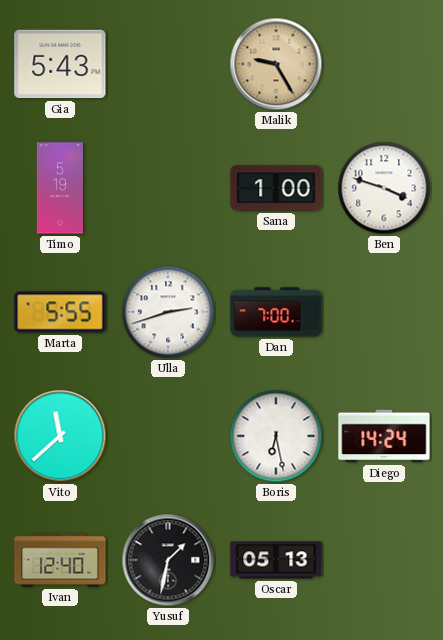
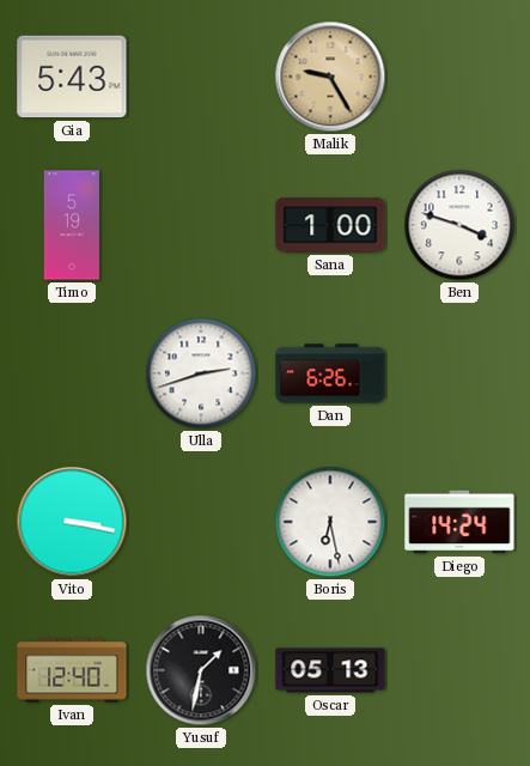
Marta: 5:55 -> none (60, 312)
Dan: 7:00 -> 6:26 (330, 373)
Vito: 11:38 -> 3:17 (72, 522)
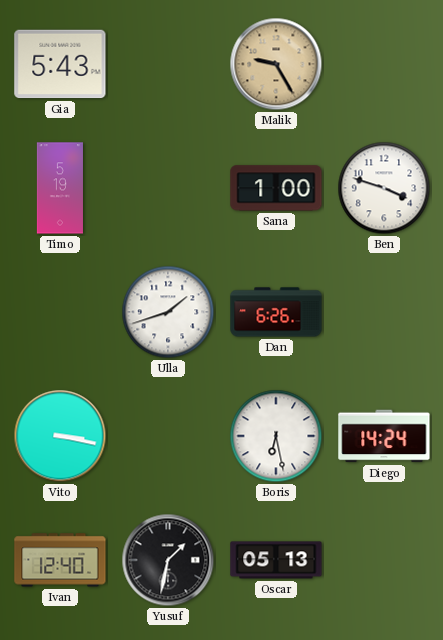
Ulla: 2:42 -> 1:42 (168, 312)
